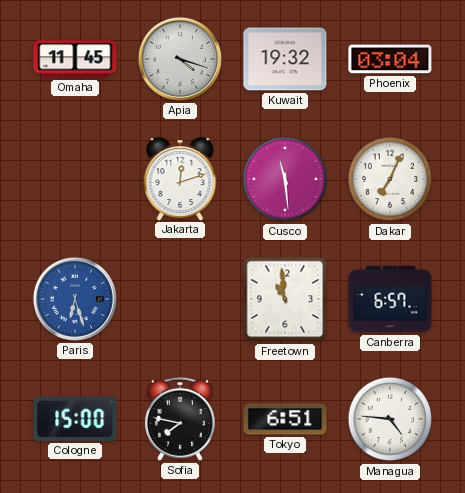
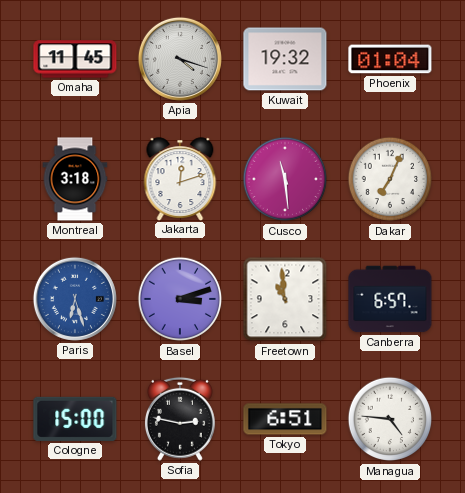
Phoenix: 03:04 -> 01:04 (390, 59)
Montreal: none -> 3:18 (75, 179)
Basel: none -> 3:12 (180, 299)
Sofia: 7:47 -> 2:47 (180, 419)
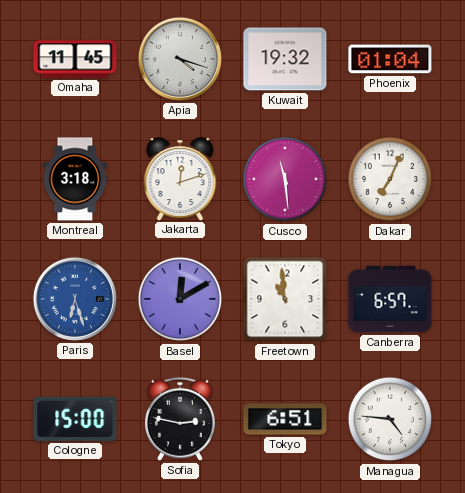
Basel: 3:12 -> 12:10 (180, 299)
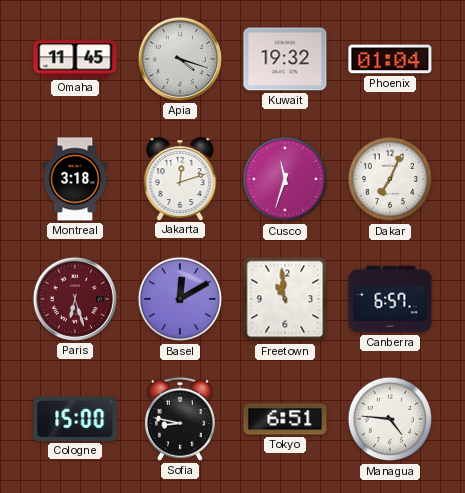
Cusco: 11:29 -> 11:33 (285, 179)
Paris dial: blue -> burgundy (75, 299)
Sofia: 2:47 -> 8:47 (180, 419)
